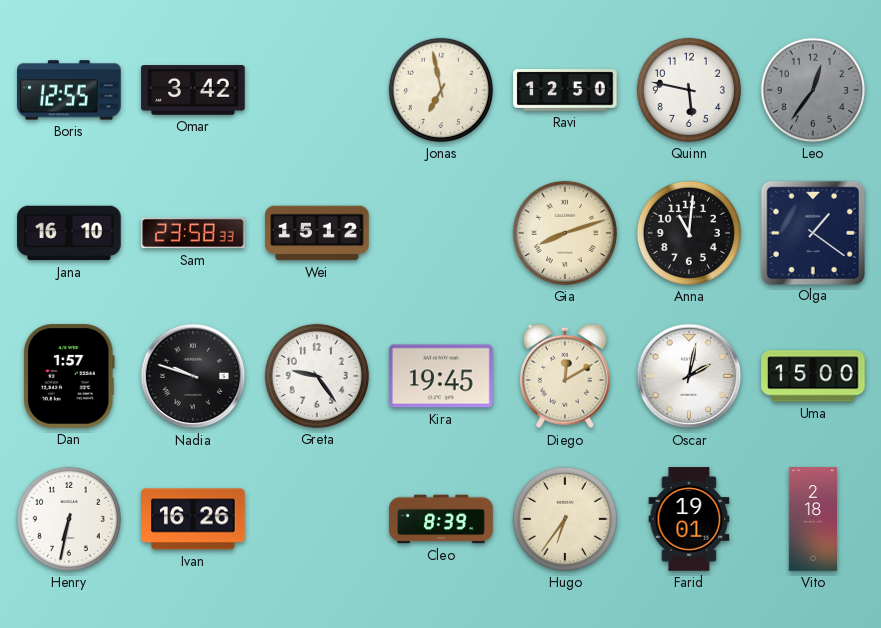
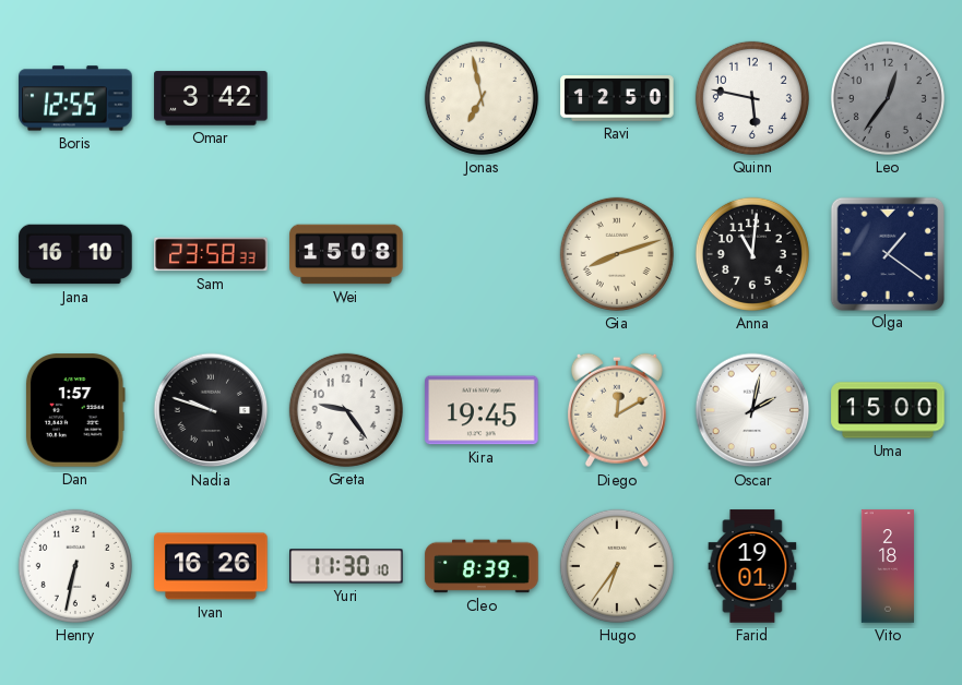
Wei: 15:12 -> 15:08 (346, 254)
Yuri: none -> 11:30 (346, 566)
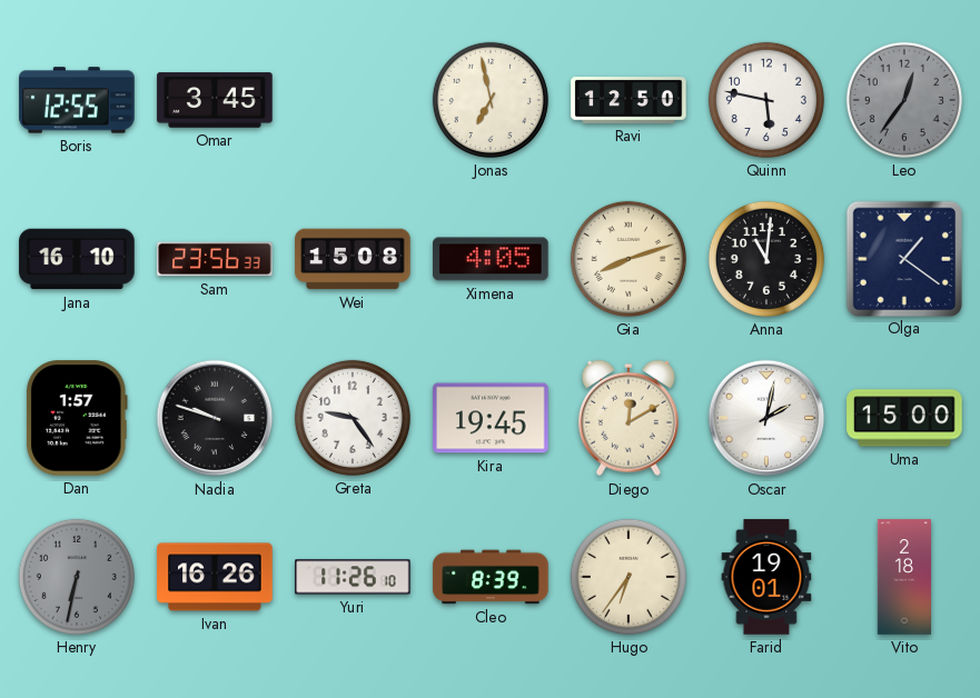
Omar: 3:42 -> 3:45 (215, 100)
Sam: 23:58 -> 23:56 (215, 259)
Ximena: none -> 4:05 (491, 259)
Henry dial: white -> grey (77, 577)
Yuri: 11:30 -> 11:26 (353, 577)
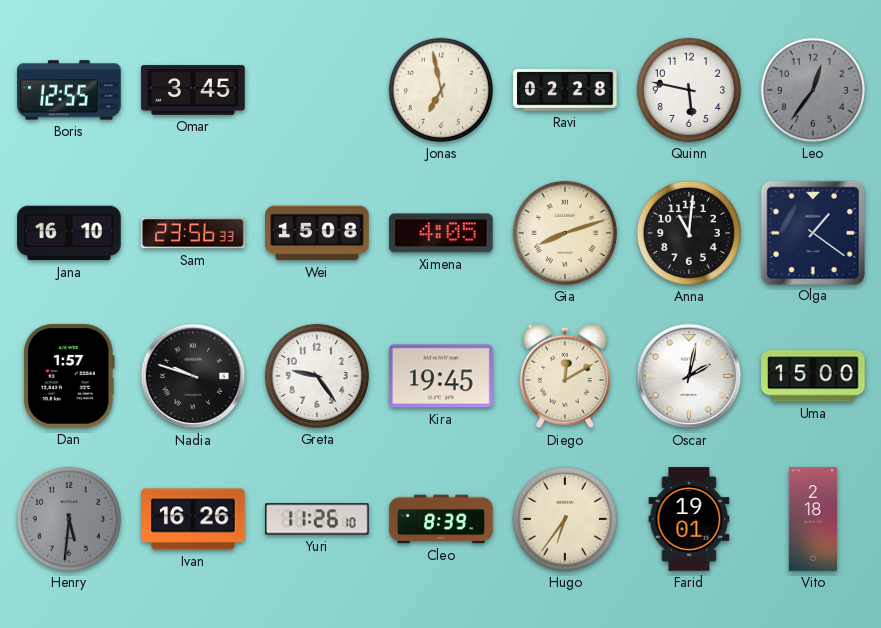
Ravi: 12:50 -> 02:28 (565, 90)
Henry: 6:32 -> 5:31 (69, 519)
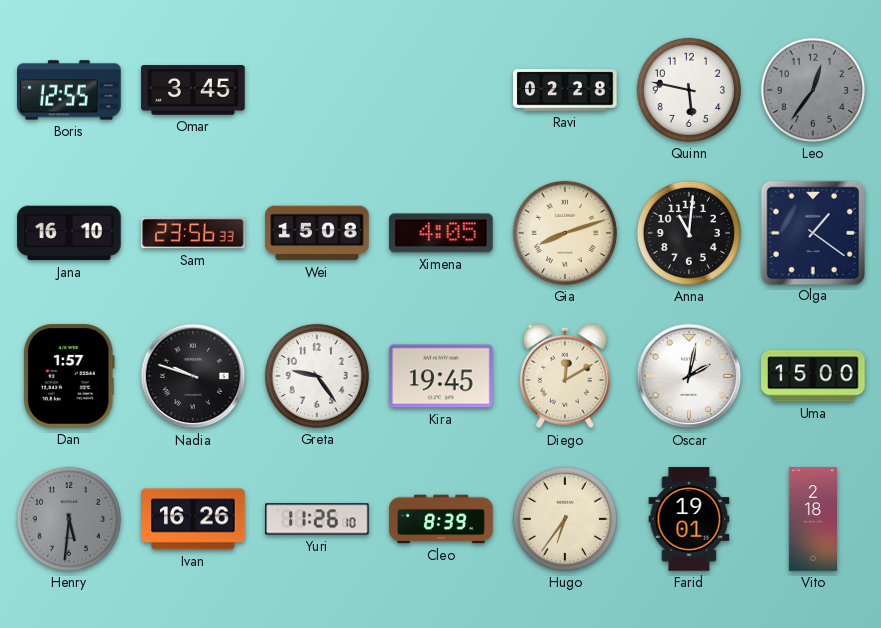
Jonas: 6:58 -> none (441, 90)
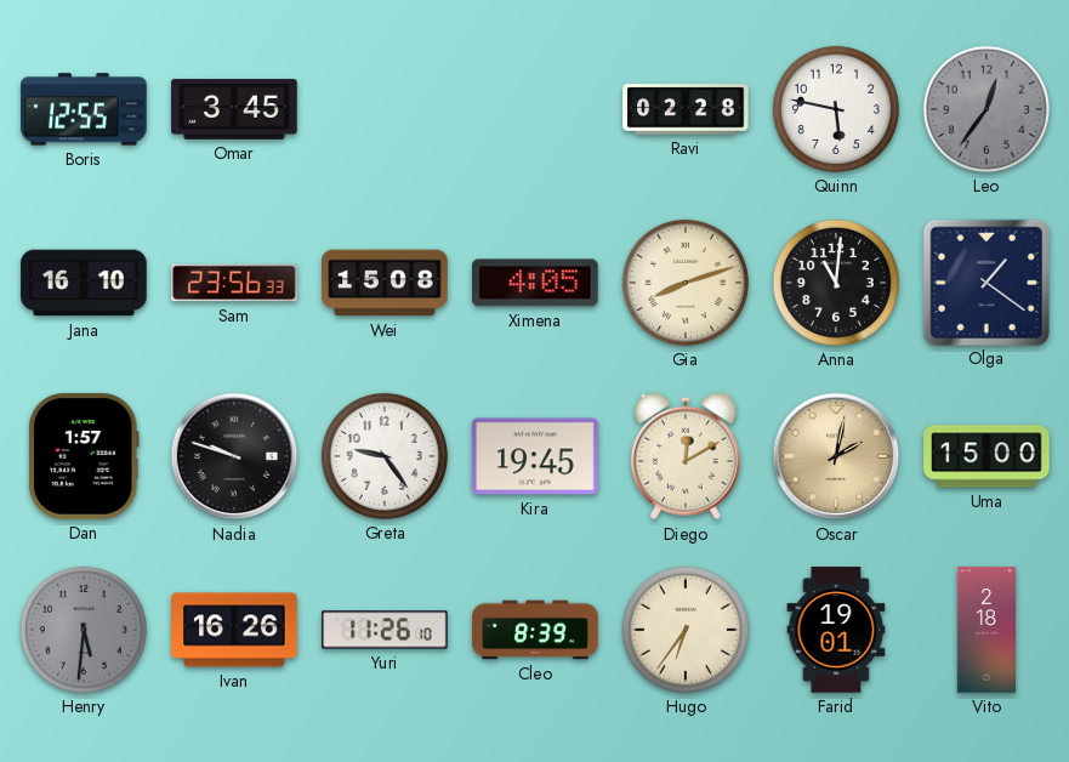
Oscar dial: white -> champagne (836, 456)
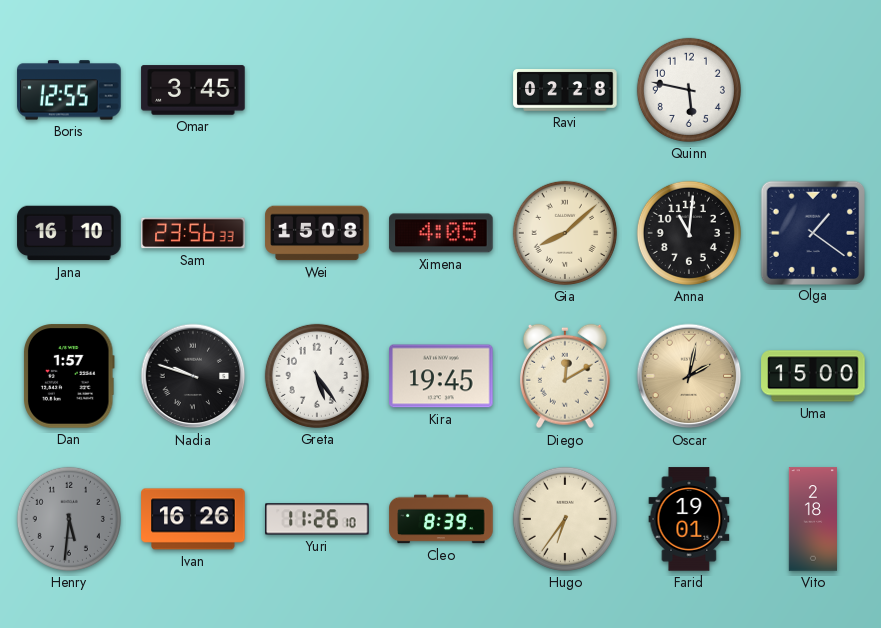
Leo: 12:36 -> none (986, 109)
Gia: 8:12 -> 8:08 (565, 233)
Greta: 9:24 -> 5:24 (317, 376)
